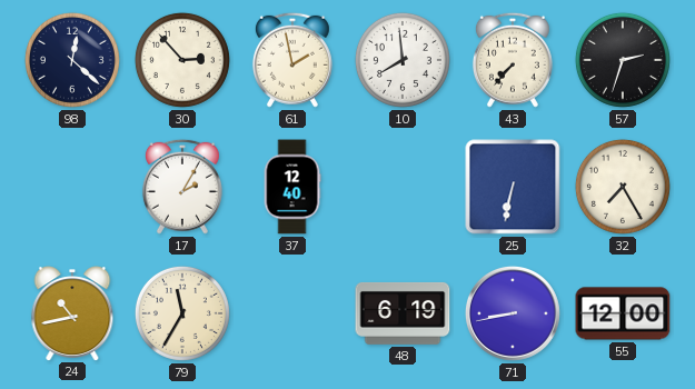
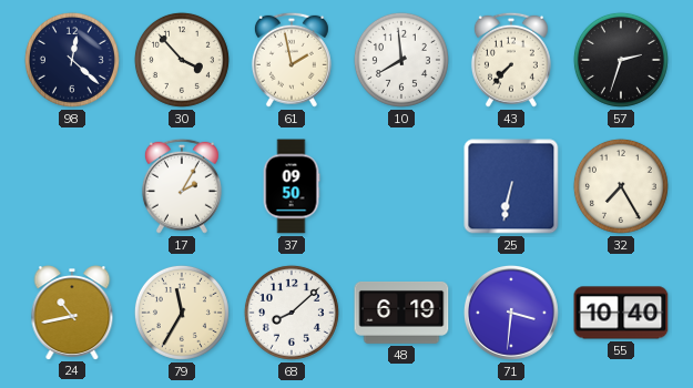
30: 2:53 -> 3:53 (182, 60)
37: 12:40 -> 09:50 (292, 186)
68: none -> 8:08 (292, 313)
71: 8:43 -> 3:31 (511, 313)
55: 12:00 -> 10:40 (621, 313)
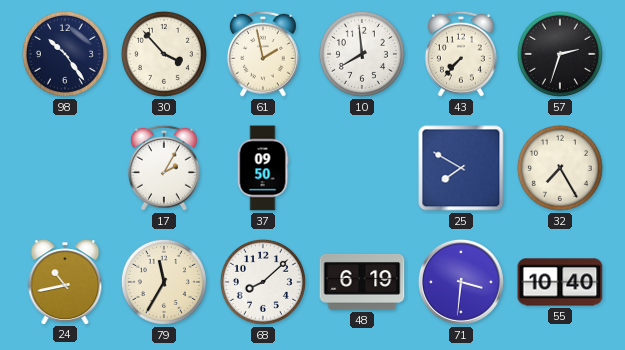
98: 12:22 -> 10:24 (65, 54)
25: 6:32 -> 7:50 (461, 168)
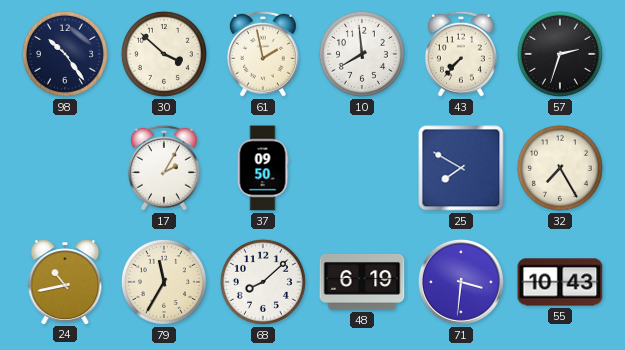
30: 3:53 -> 3:52 (164, 54)
55: 10:40 -> 10:43 (560, 282)
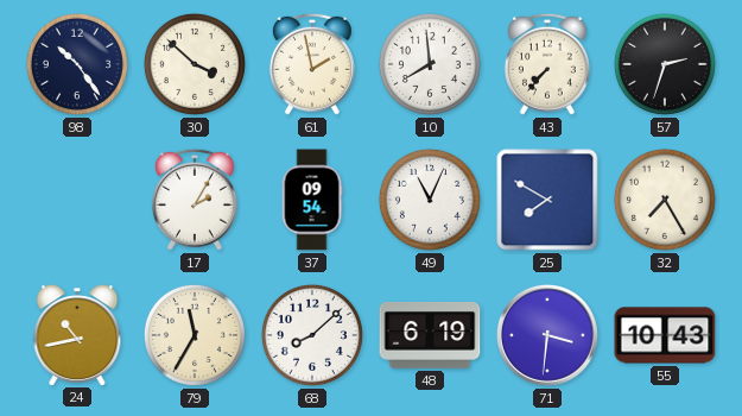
37: 09:50 -> 09:54 (312, 200)
49: none -> 11:04 (430, 200)
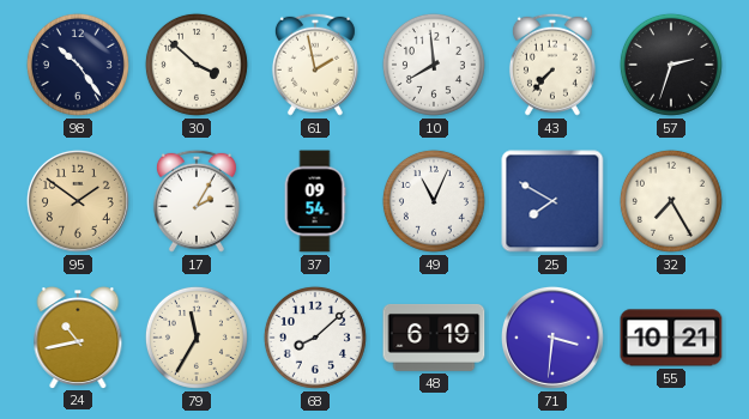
95: none -> 1:51 (78, 201)
55: 10:43 -> 10:21 (671, 338)
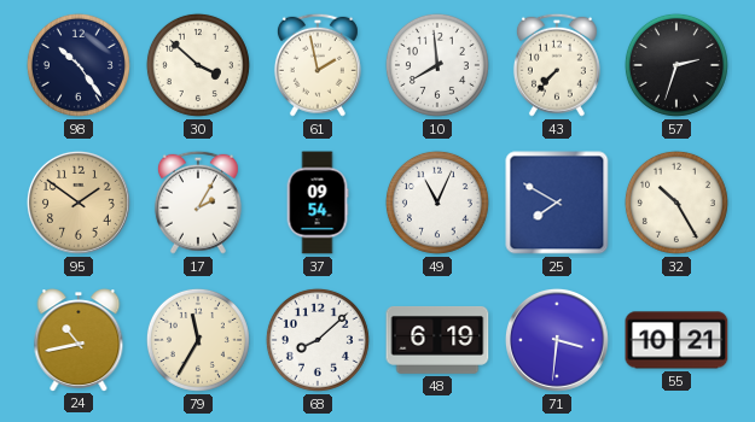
32: 7:25 -> 10:25 (676, 203)
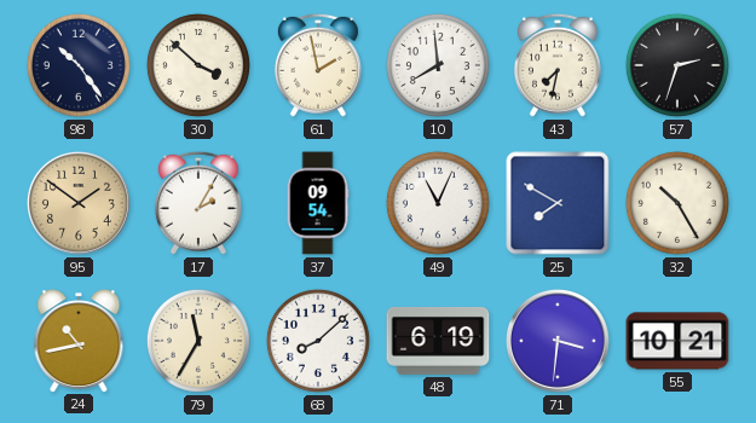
43: 7:37 -> 7:32 (558, 65)
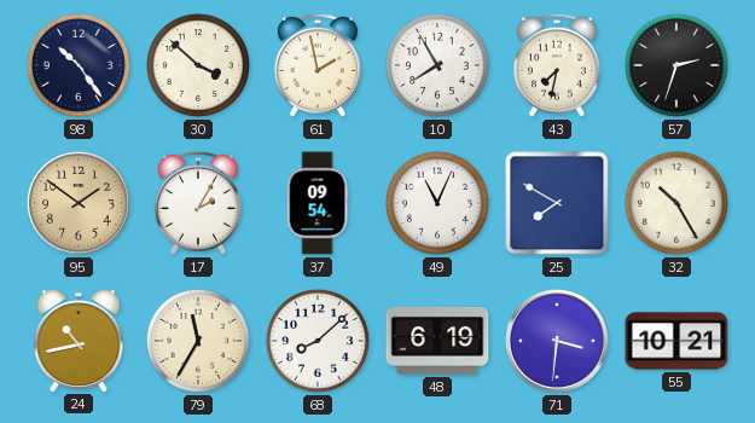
10: 7:59 -> 7:55 (437, 65)
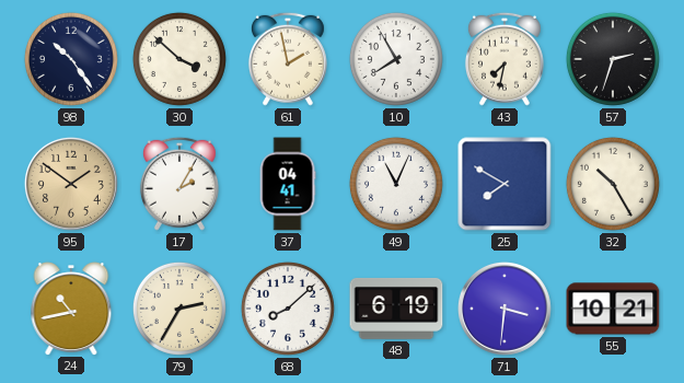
37: 09:54 -> 04:41 (288, 184)
79: 11:35 -> 2:35 (179, 309)
